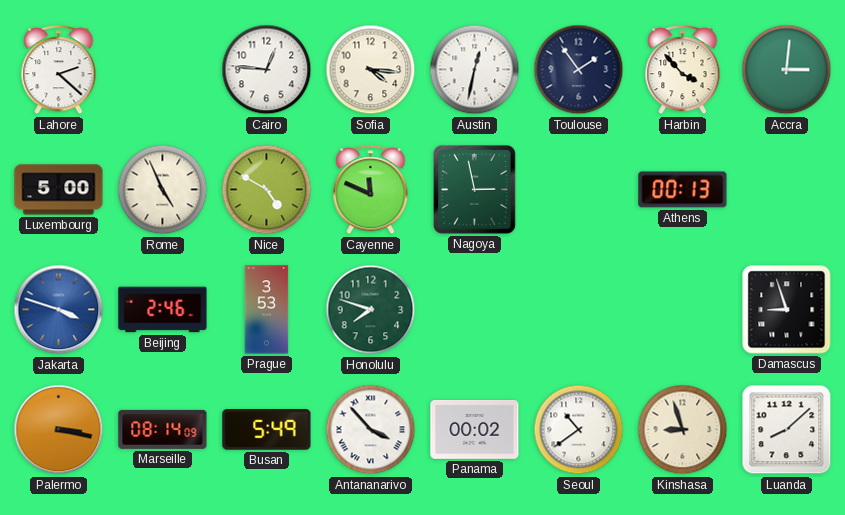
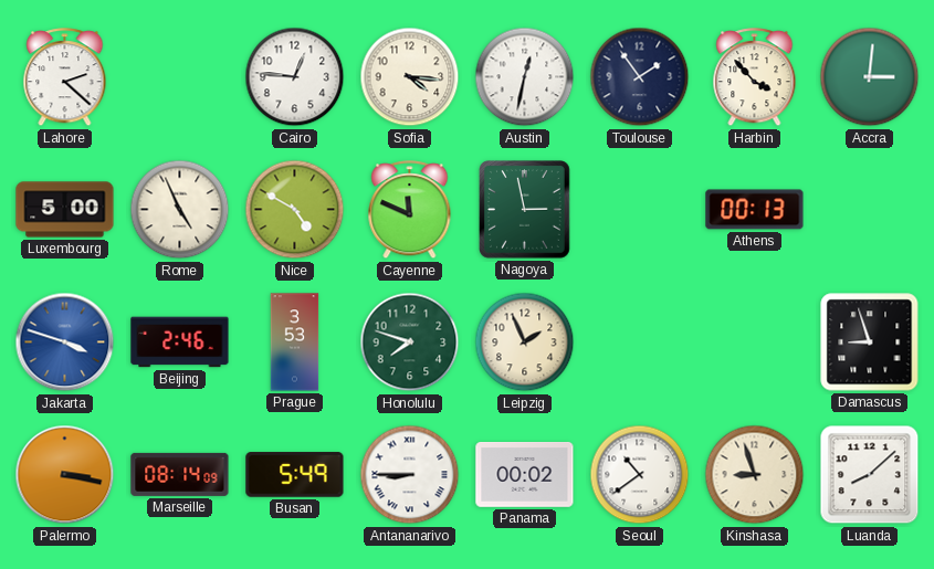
Leipzig: none -> 1:56 (525, 343)
Antananarivo: 3:53 -> 8:45 (410, 475)
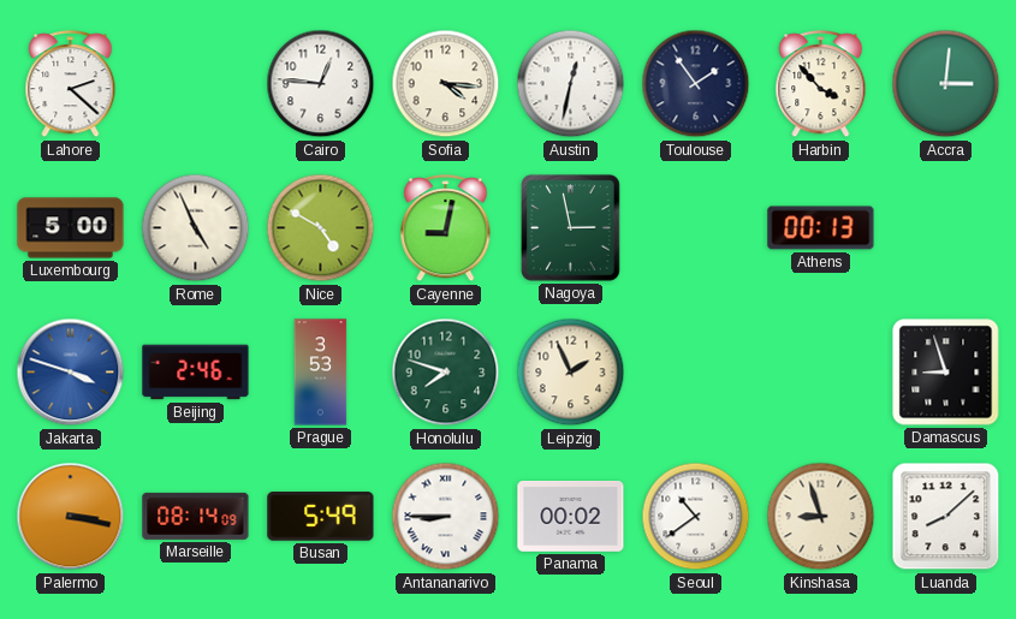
Cayenne: 11:49 -> 9:02 (446, 228)
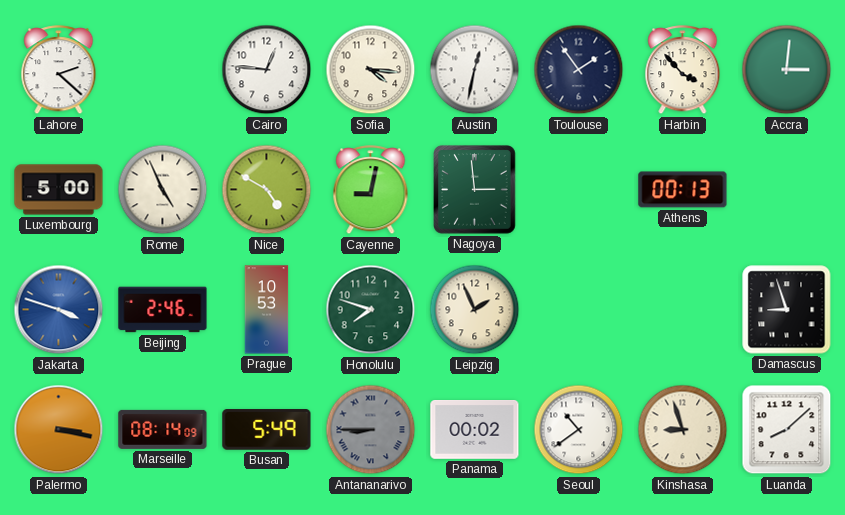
Nagoya: 2:58 -> 2:59 (475, 190)
Prague: 3:53 -> 10:53 (267, 310)
Antananarivo dial: white -> grey (371, 430)
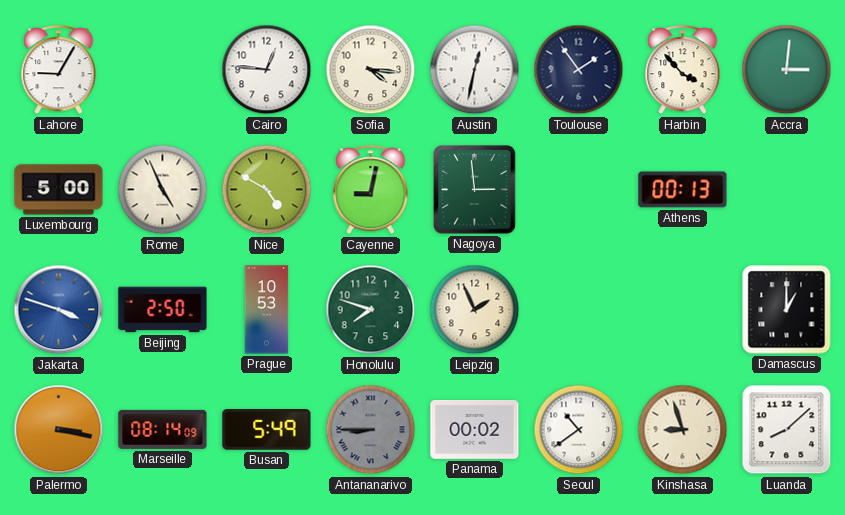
Lahore: 2:22 -> 9:05 (59, 70)
Beijing: 2:46 -> 2:50 (163, 310)
Damascus: 8:57 -> 1:00 (787, 310)
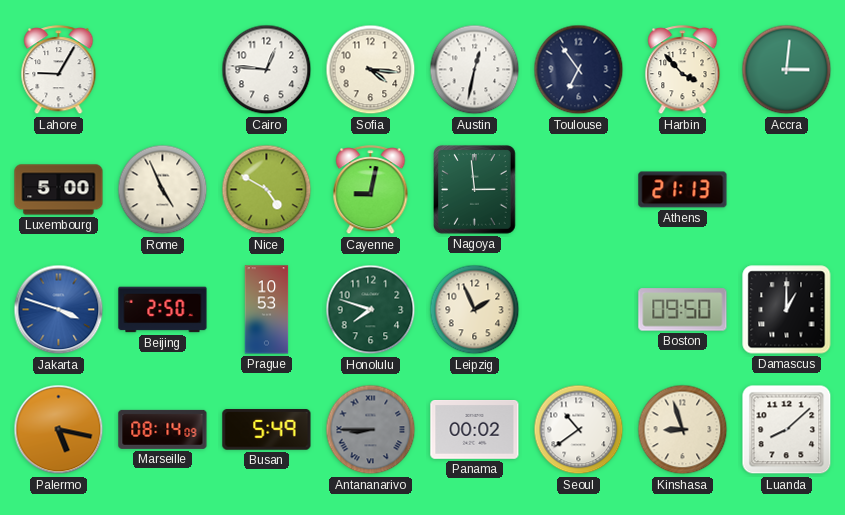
Toulouse: 1:54 -> 6:54 (579, 70)
Athens: 00:13 -> 21:13 (683, 190)
Boston: none -> 09:50 (683, 310)
Palermo: 3:17 -> 5:17 (59, 430)
